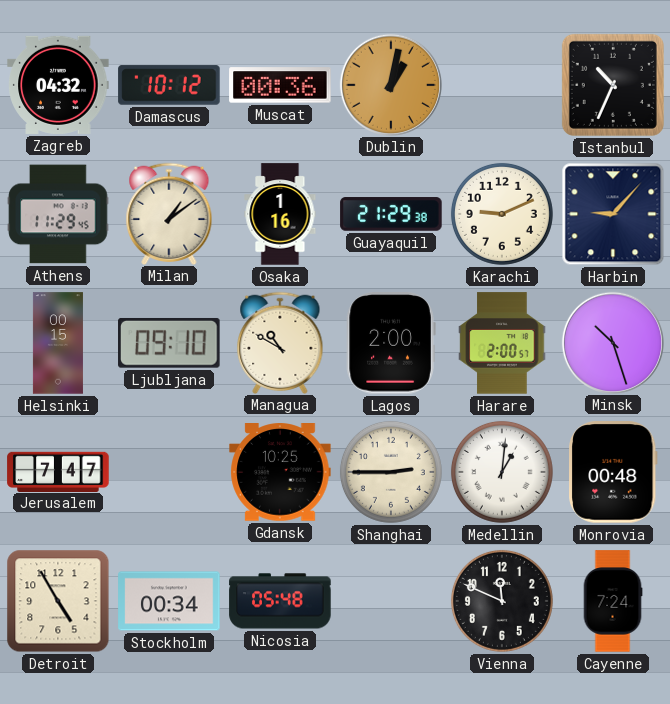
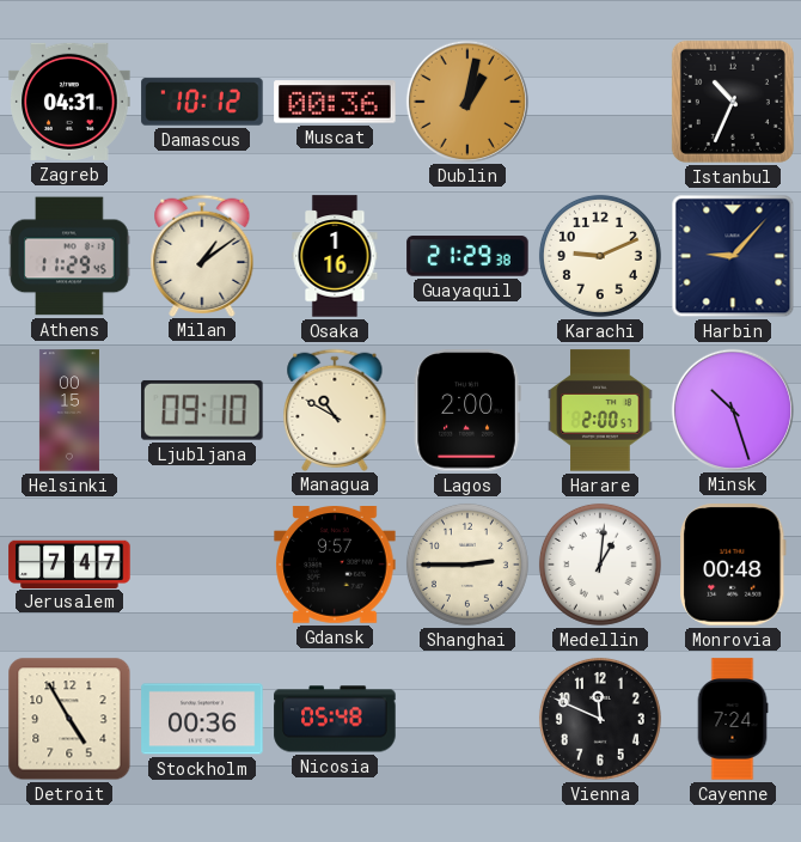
Zagreb: 04:32 -> 04:31 (69, 102)
Gdansk: 10:25 -> 9:57 (335, 565)
Stockholm: 00:34 -> 00:36 (202, 719)
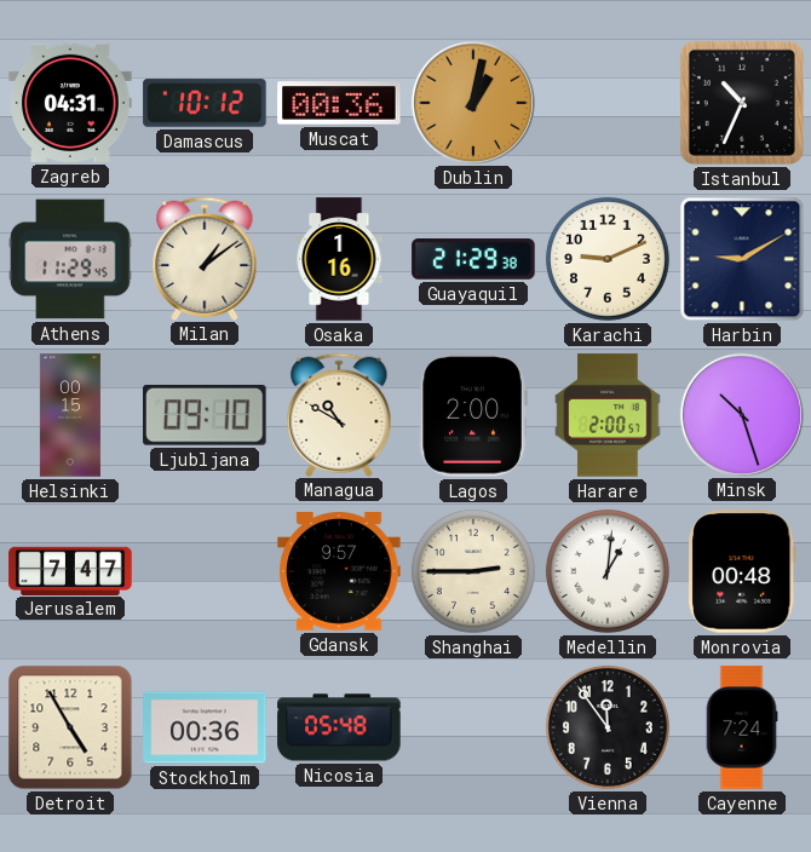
Harbin: 9:07 -> 9:10 (742, 259)
Vienna: 11:49 -> 11:54 (608, 727)
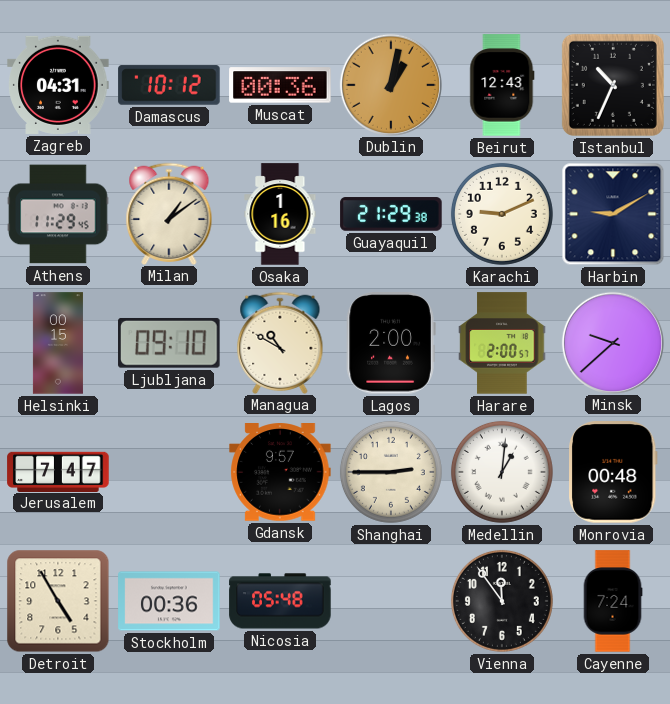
Beirut: none -> 12:43 (502, 85)
Minsk: 10:27 -> 9:38 (612, 342)
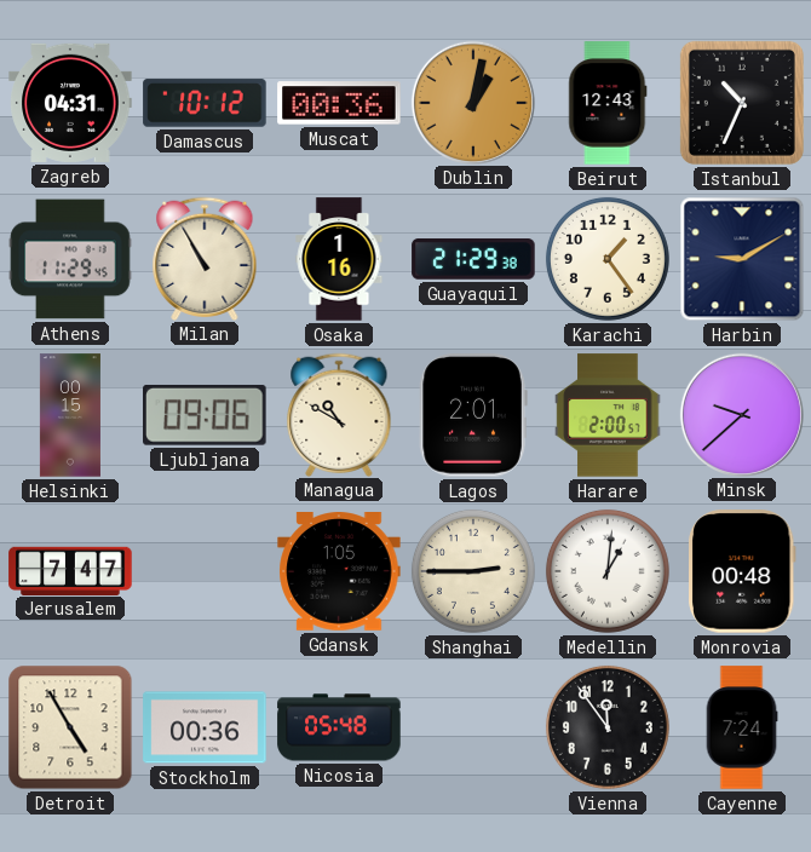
Milan: 1:09 -> 10:55 (205, 258)
Karachi: 9:11 -> 1:24 (608, 259)
Ljubljana: 09:10 -> 09:06 (205, 415)
Lagos: 2:00 -> 2:01 (473, 415)
Gdansk: 9:57 -> 1:05 (339, 571)
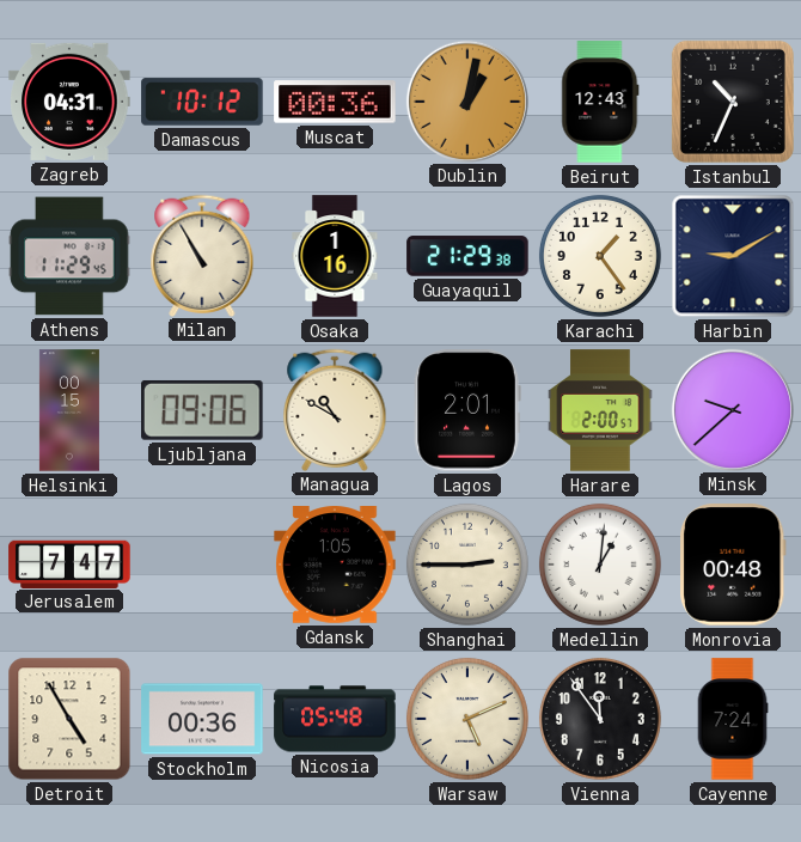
Warsaw: none -> 5:11 (467, 719)
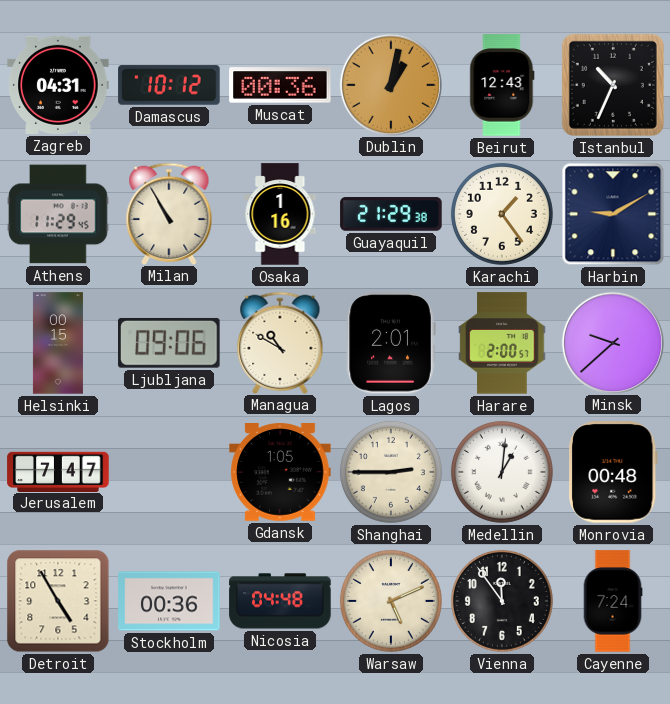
Nicosia: 05:48 -> 04:48 (280, 601)
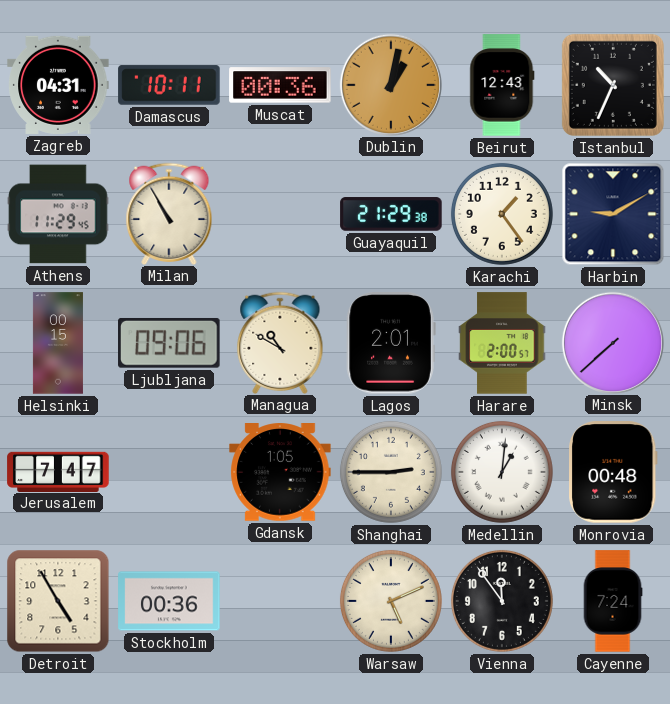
Damascus: 10:12 -> 10:11 (169, 85)
Osaka: 1:16 -> none (280, 214)
Minsk: 9:38 -> 7:38 (612, 342)
Nicosia: 04:48 -> none (280, 601)
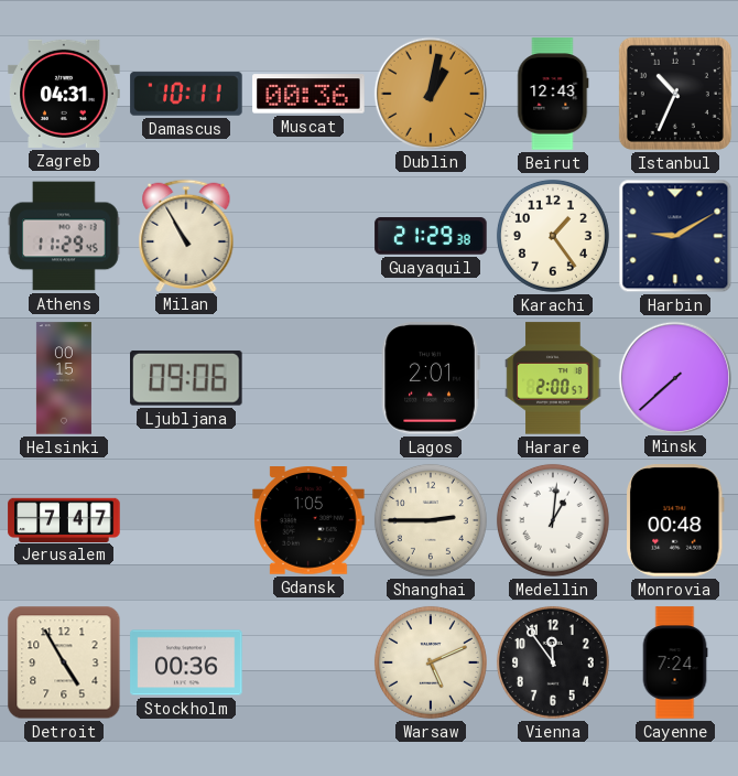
Managua: 10:50 -> none (280, 342)
